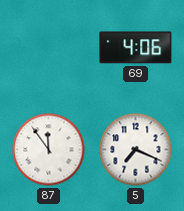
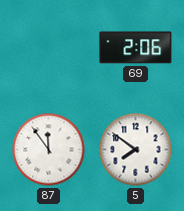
69: 4:06 -> 2:06 (136, 48)
5: 7:19 -> 7:51 (136, 150)
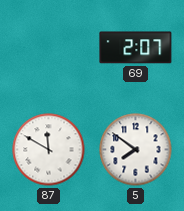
69: 2:06 -> 2:07 (136, 48)
87: 11:54 -> 11:50 (49, 150)
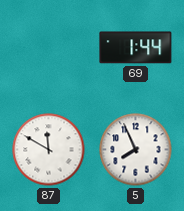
69: 2:07 -> 1:44 (136, 48)
5: 7:51 -> 7:56 (136, 150)
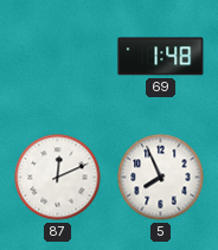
69: 1:44 -> 1:48 (161, 57)
87: 11:50 -> 12:11 (58, 178)
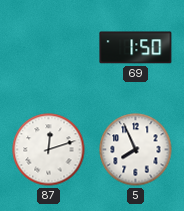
69: 1:48 -> 1:50 (136, 48)
87: 12:11 -> 12:12 (49, 150)
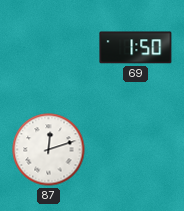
5: 7:56 -> none (136, 150)
